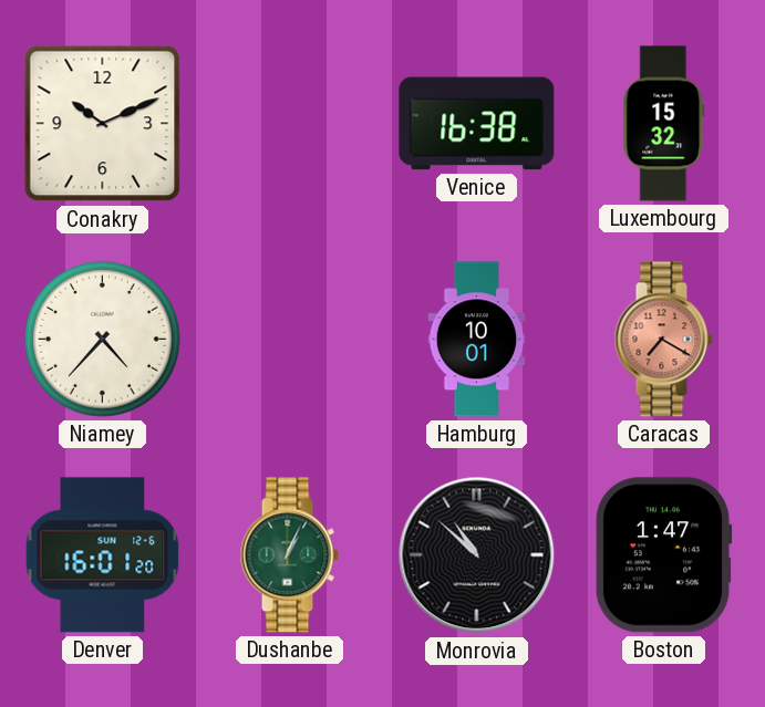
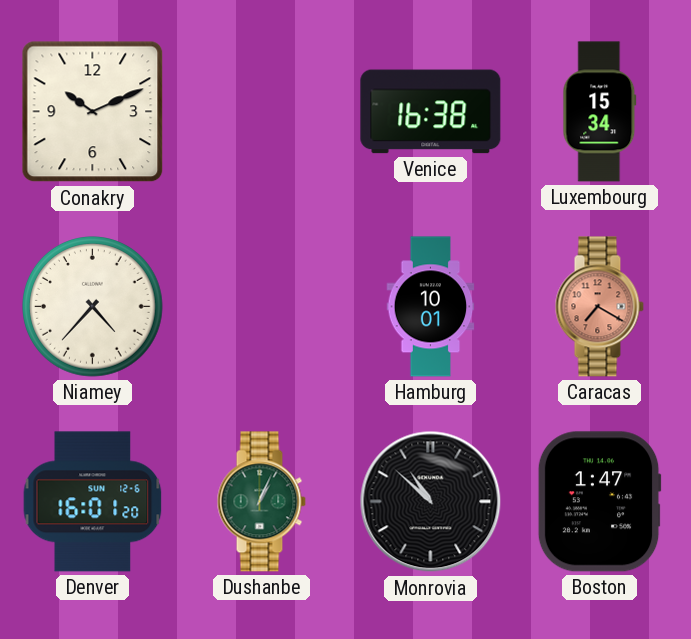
Luxembourg: 15:32 -> 15:34 (600, 112)
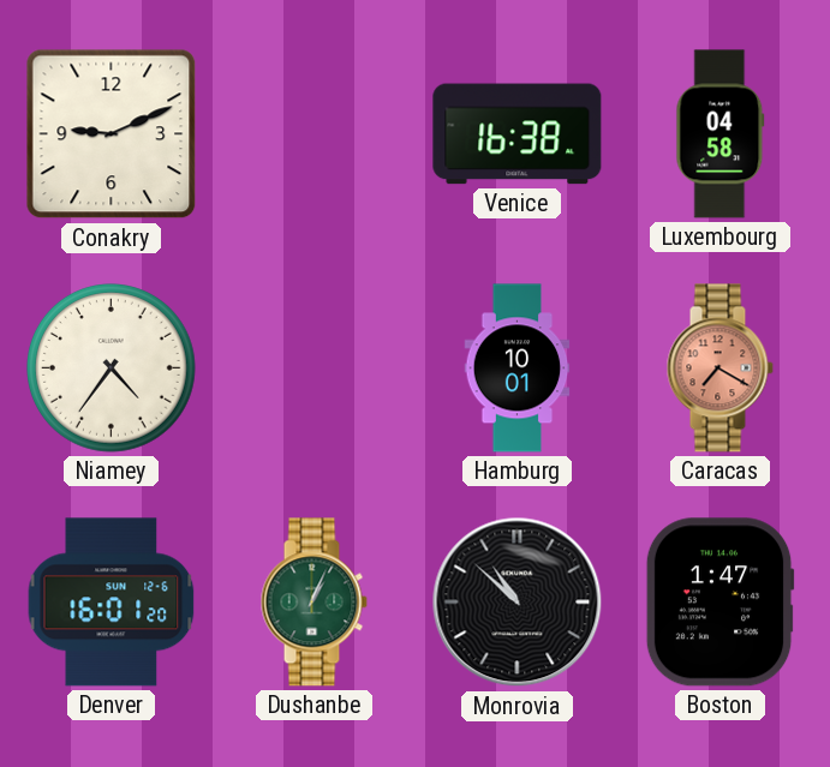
Conakry: 10:11 -> 9:11 (112, 134)
Luxembourg: 15:34 -> 04:58 (721, 134)
Niamey: 4:37 -> 4:36 (112, 368)
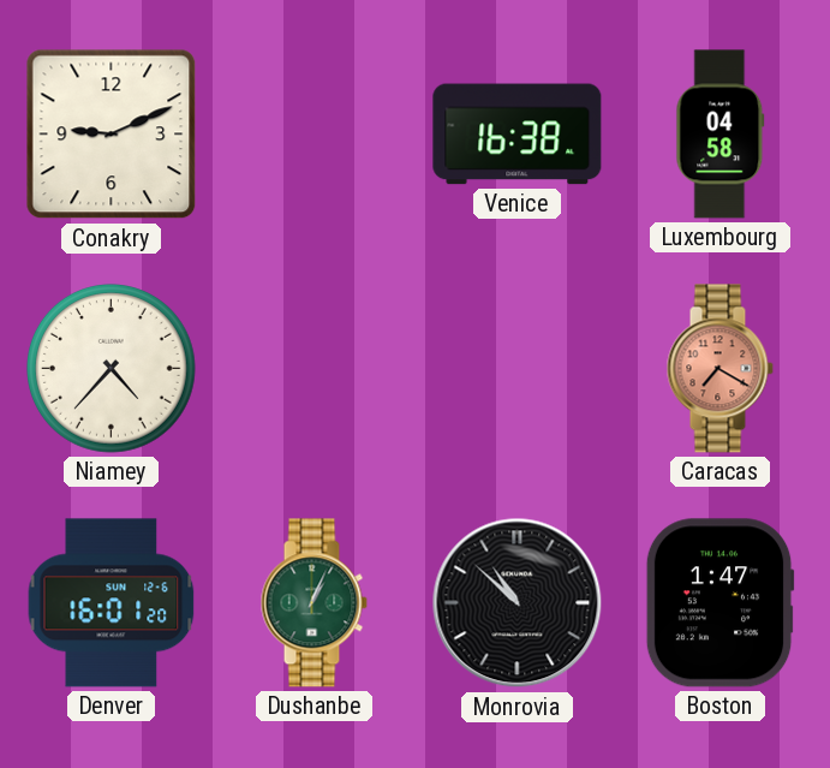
Niamey: 4:36 -> 4:37 (112, 369)
Hamburg: 10:01 -> none (518, 368)
